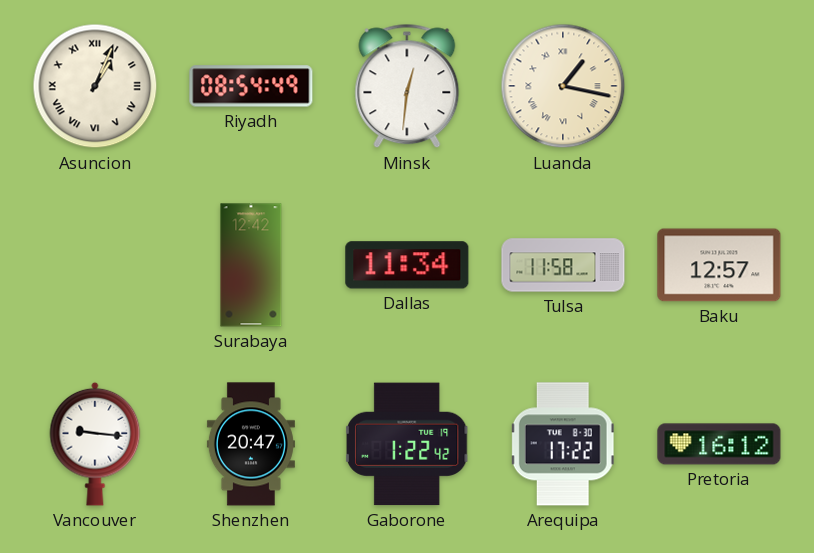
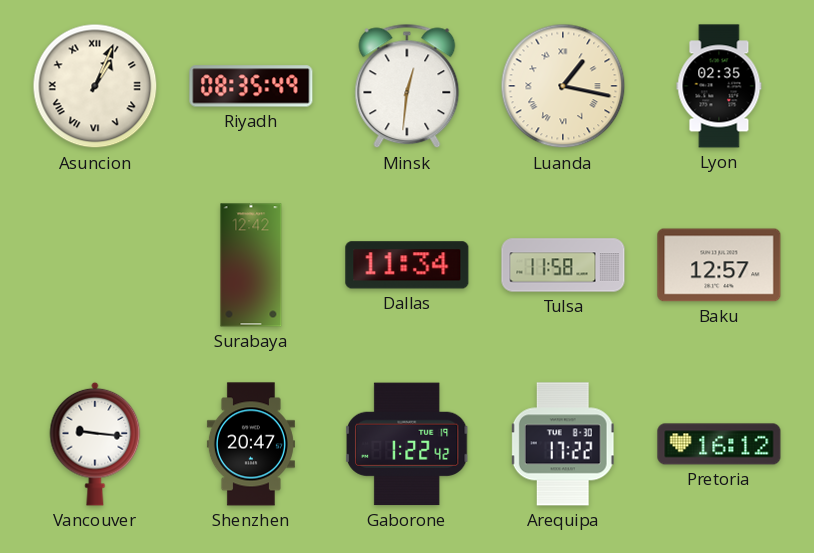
Riyadh: 08:54 -> 08:35 (251, 86)
Lyon: none -> 02:35 (719, 86)
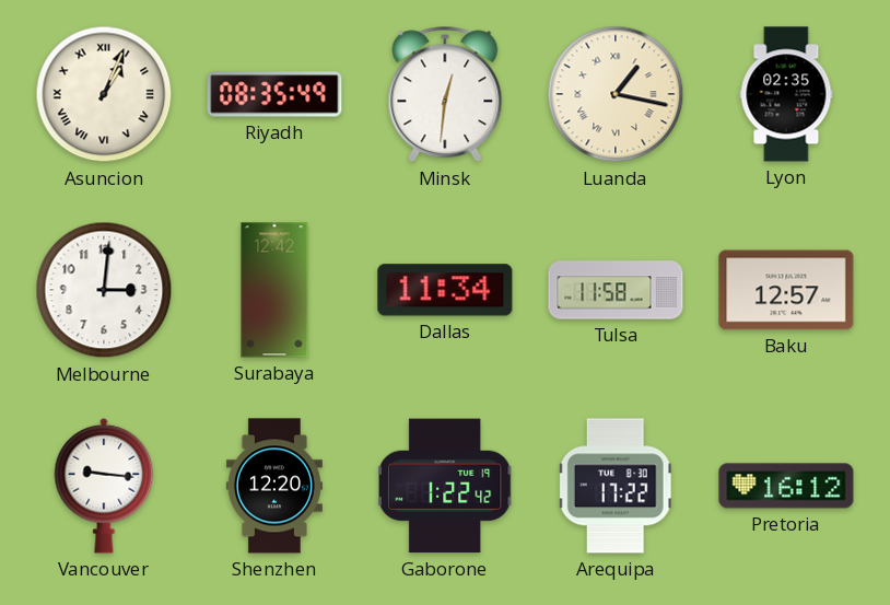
Melbourne: none -> 3:01 (104, 290)
Shenzhen: 20:47 -> 12:20 (274, 486)
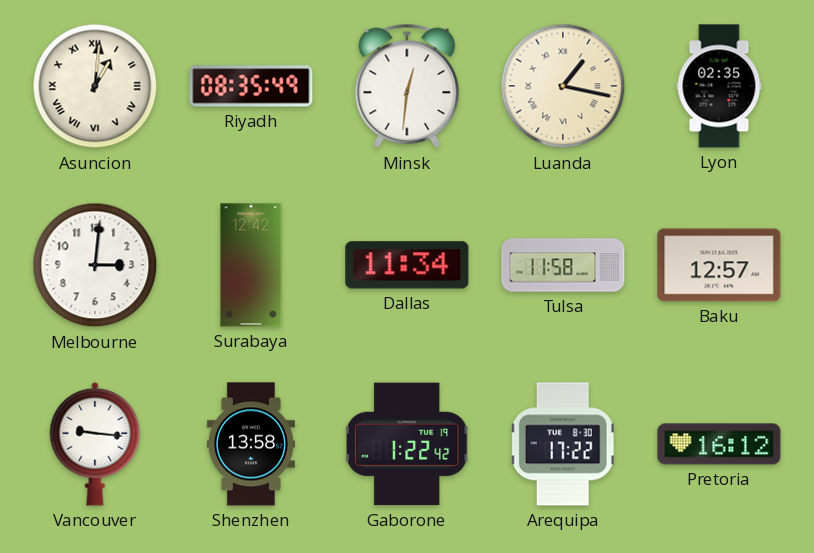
Asuncion: 1:04 -> 1:01 (95, 86)
Shenzhen: 12:20 -> 13:58 (251, 444)
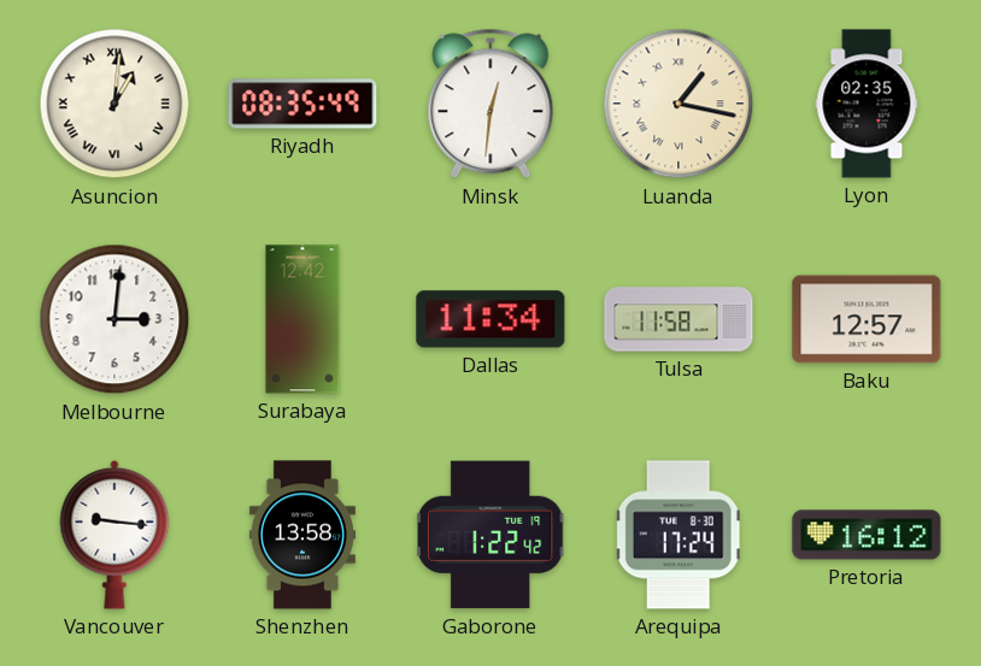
Arequipa: 17:22 -> 17:24 (679, 535)
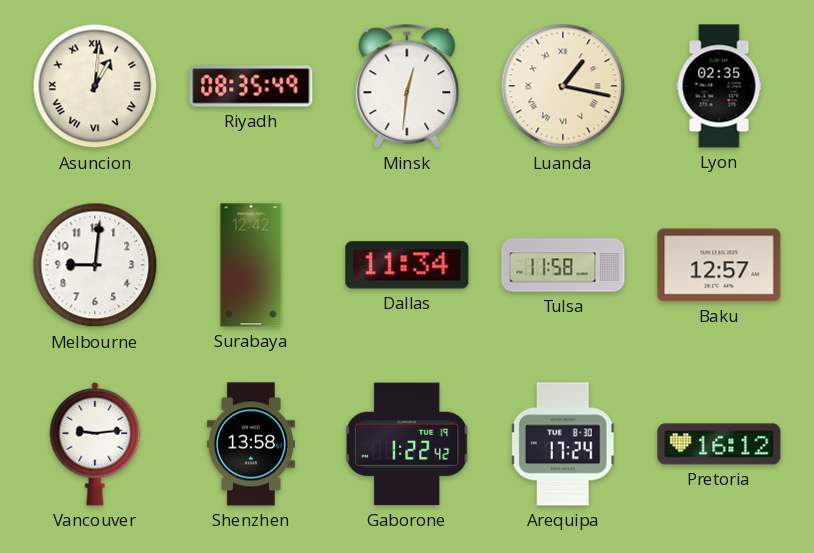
Melbourne: 3:01 -> 9:01 (95, 265)
Vancouver: 9:16 -> 9:14 (95, 444)
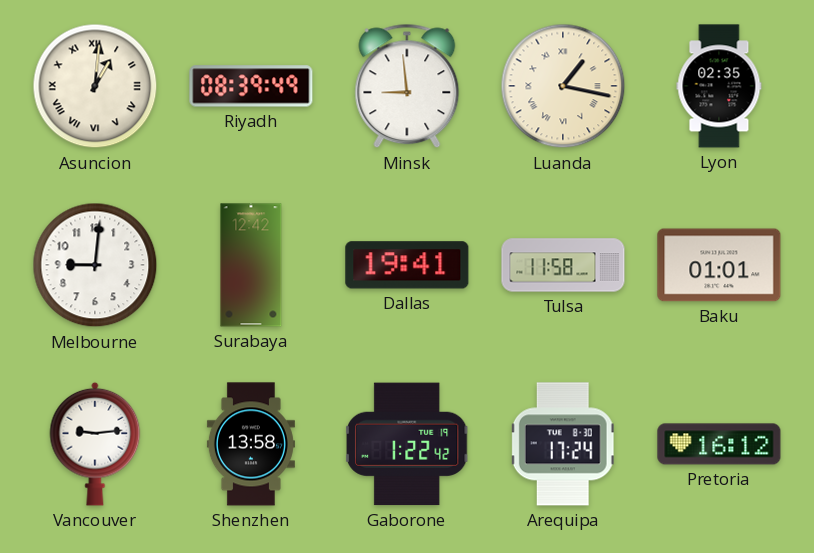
Riyadh: 08:35 -> 08:39 (251, 86)
Minsk: 12:31 -> 8:59 (407, 86)
Dallas: 11:34 -> 19:41 (407, 265)
Baku: 12:57 -> 01:01 (719, 265)
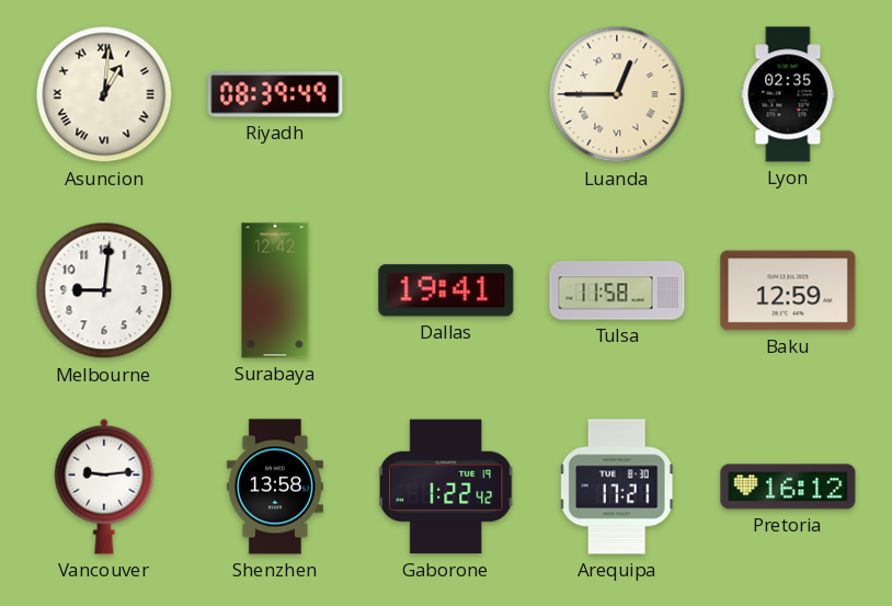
Minsk: 8:59 -> none (407, 86)
Luanda: 1:17 -> 12:45 (617, 94)
Baku: 01:01 -> 12:59 (788, 290)
Arequipa: 17:24 -> 17:21 (617, 487)
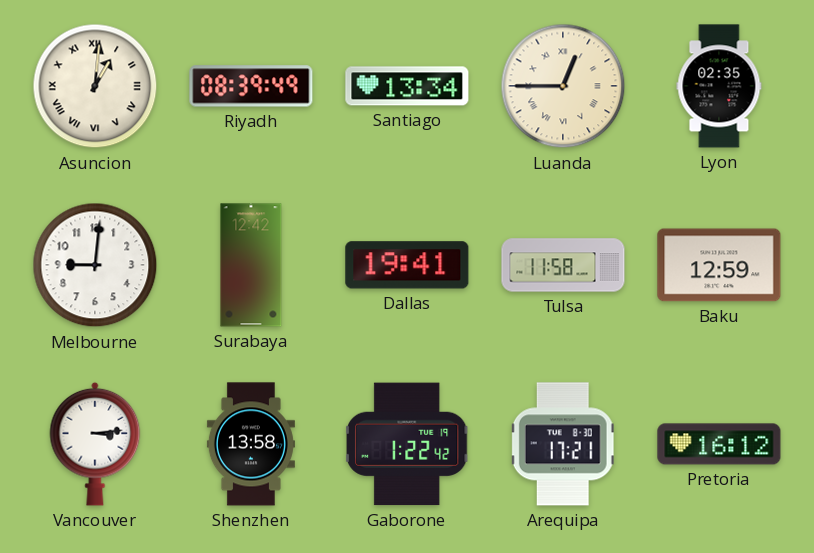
Santiago: none -> 13:34 (407, 86)
Vancouver: 9:14 -> 3:14 (95, 444)
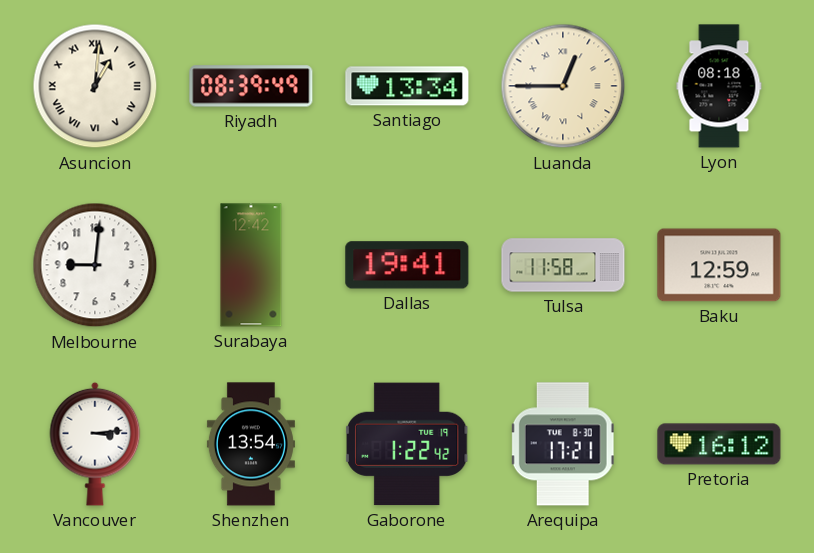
Lyon: 02:35 -> 08:18 (719, 86)
Shenzhen: 13:58 -> 13:54 (251, 444)
